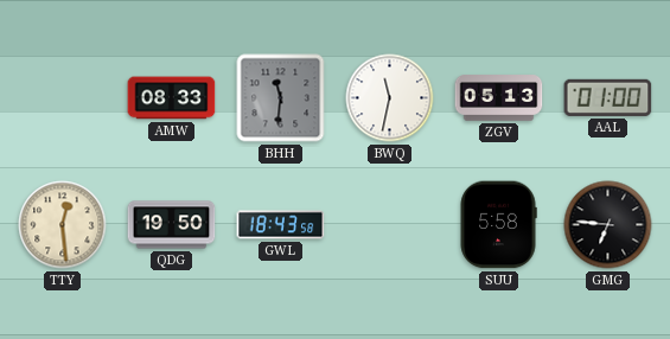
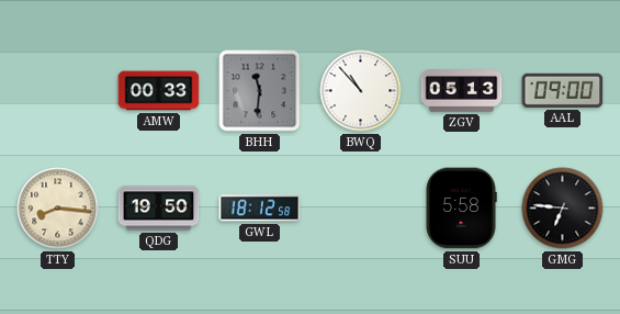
AMW: 08:33 -> 00:33 (159, 91)
BWQ: 11:32 -> 10:53 (361, 91)
AAL: 01:00 -> 09:00 (563, 90)
TTY: 12:29 -> 8:16 (58, 209)
GWL: 18:43 -> 18:12 (260, 209)
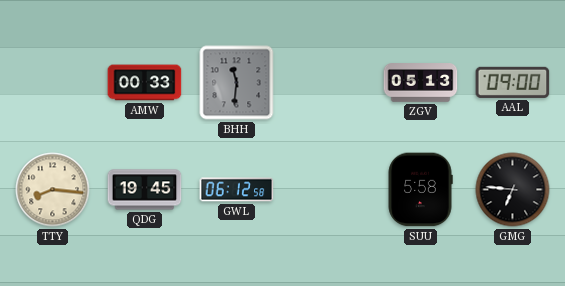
BWQ: 10:53 -> none (361, 91)
QDG: 19:50 -> 19:45 (145, 190)
GWL: 18:12 -> 06:12 (237, 190)
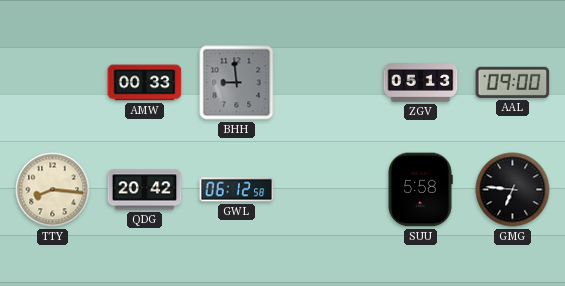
BHH: 11:31 -> 8:59 (237, 83)
QDG: 19:45 -> 20:42 (145, 190)
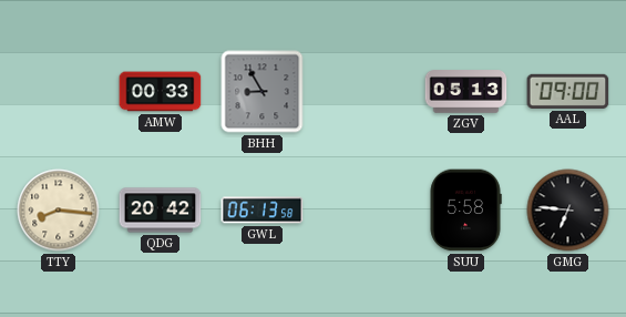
BHH: 8:59 -> 8:55 (263, 92)
GWL: 06:12 -> 06:13 (263, 211)
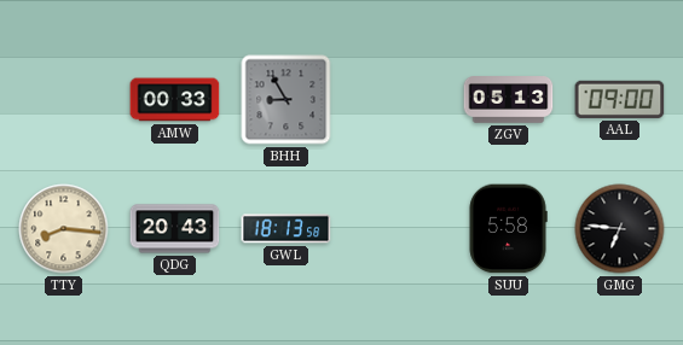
QDG: 20:42 -> 20:43 (175, 229)
GWL: 06:13 -> 18:13 (286, 229)
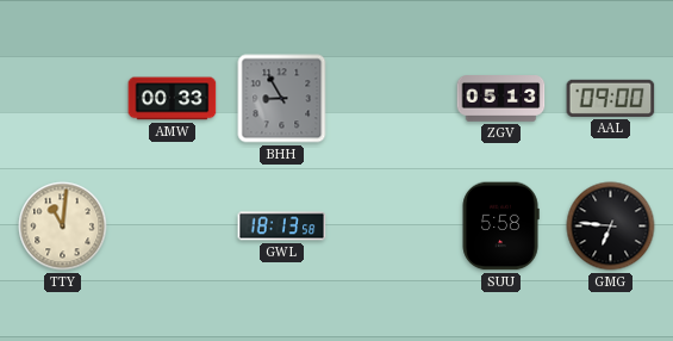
TTY: 8:16 -> 11:01 (63, 227)
QDG: 20:43 -> none (175, 229)
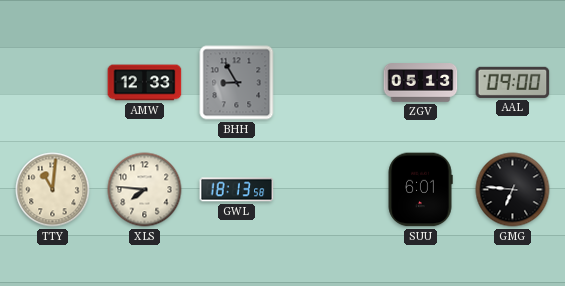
AMW: 00:33 -> 12:33 (145, 83)
XLS: none -> 7:46 (145, 190)
SUU: 5:58 -> 6:01 (420, 190)
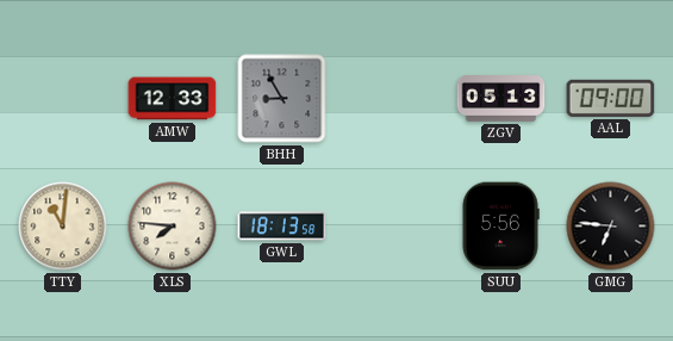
SUU: 6:01 -> 5:56 (500, 227)
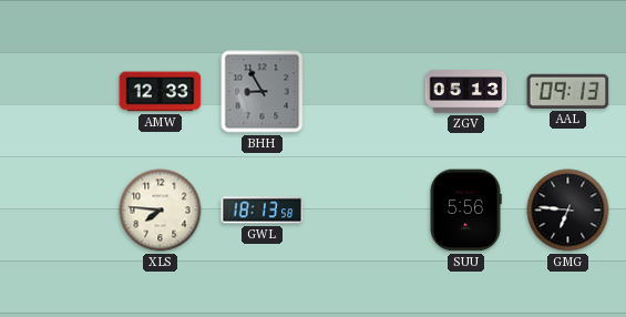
AAL: 09:00 -> 09:13 (568, 91)
TTY: 11:01 -> none (63, 227)
